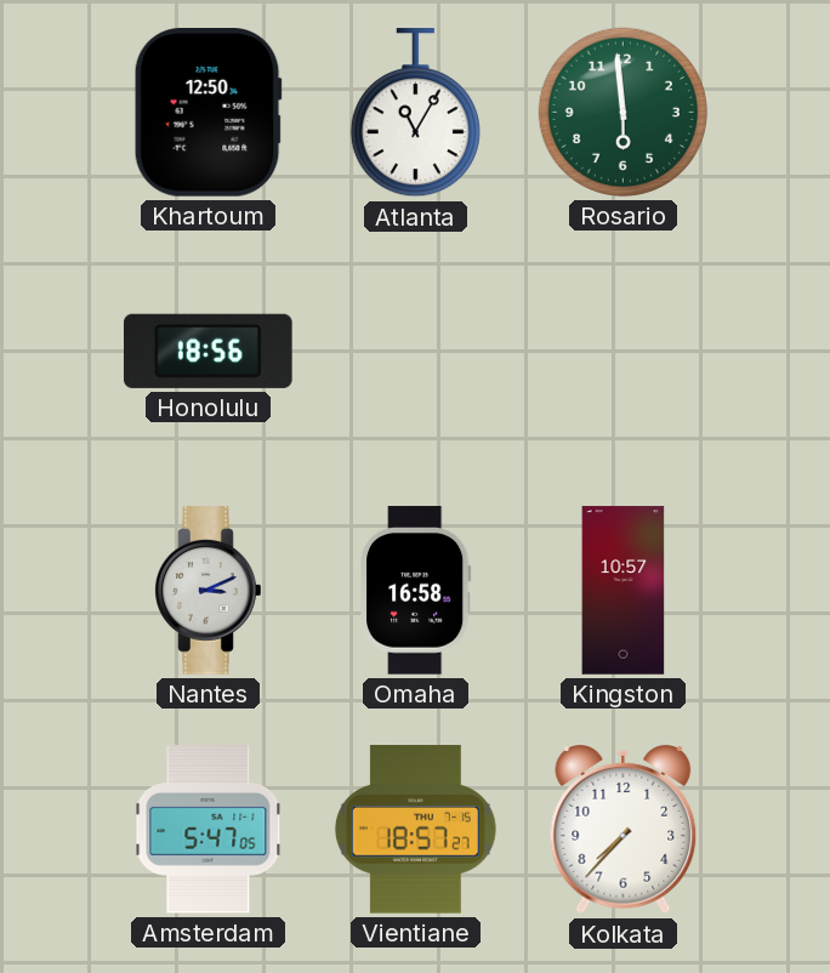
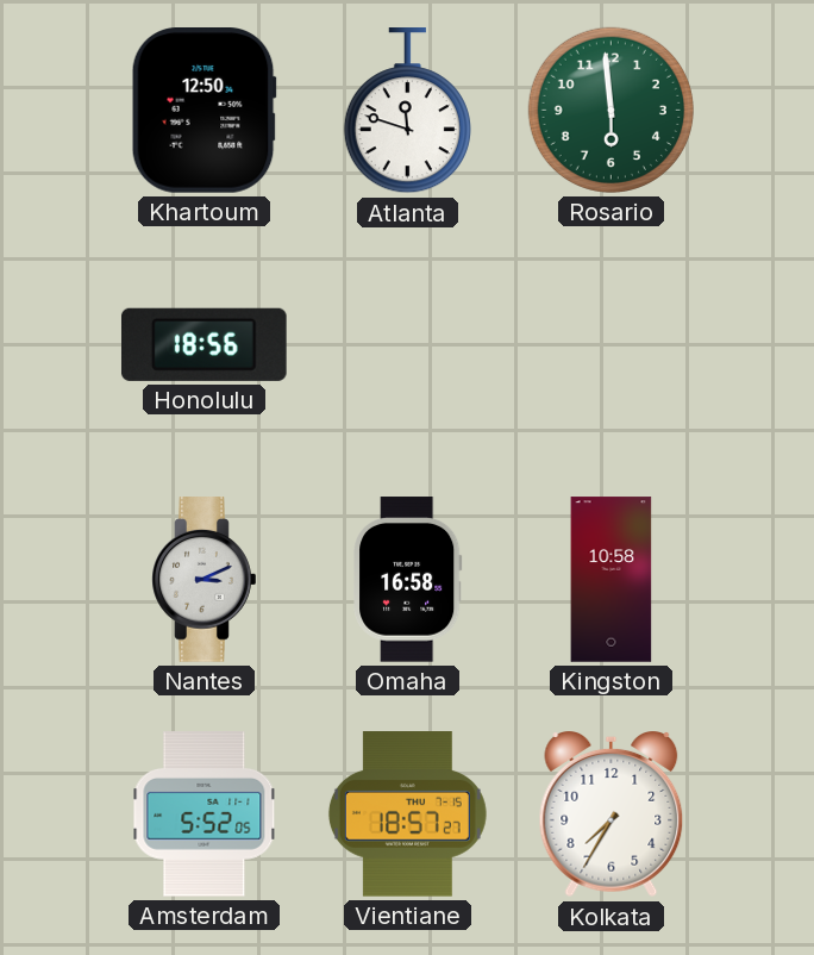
Atlanta: 11:05 -> 11:48 (407, 111)
Kingston: 10:57 -> 10:58 (612, 580)
Amsterdam: 5:47 -> 5:52 (205, 814)
Kolkata: 7:37 -> 7:35 (612, 816)
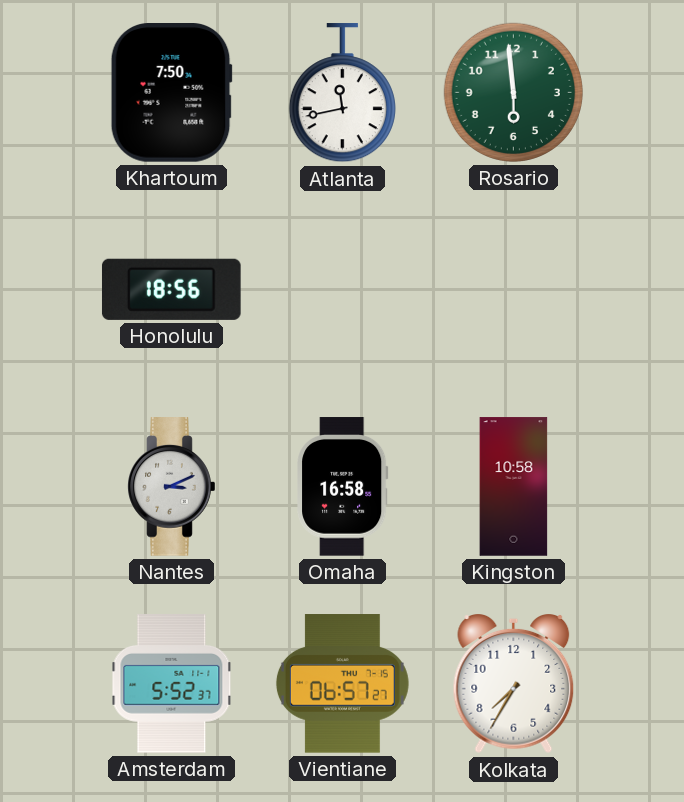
Khartoum: 12:50 -> 7:50 (171, 93)
Atlanta: 11:48 -> 11:43 (342, 93)
Amsterdam: 5:52:05 -> 5:52:37 (172, 684)
Vientiane: 18:57 -> 06:57 (342, 684)
